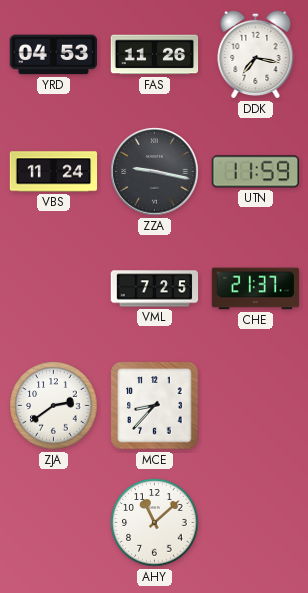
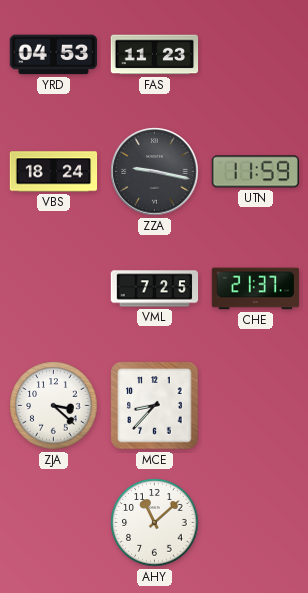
FAS: 11:26 -> 11:23 (155, 55)
DDK: 7:17 -> none (256, 54)
VBS: 11:24 -> 18:24 (54, 172)
ZJA: 2:39 -> 3:22 (54, 406)
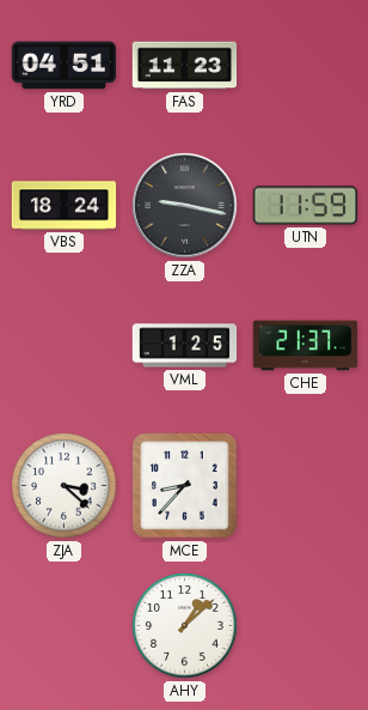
YRD: 04:53 -> 04:51 (65, 66)
VML: 7:25 -> 1:25 (185, 346)
AHY: 11:08 -> 1:08 (185, 626)
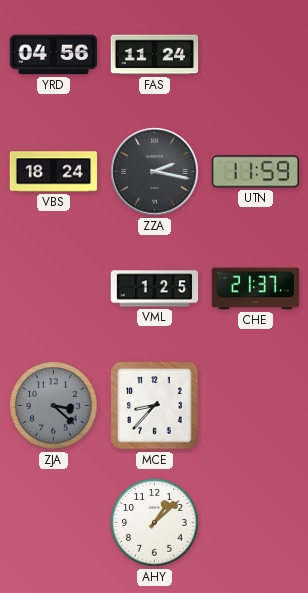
YRD: 04:51 -> 04:56 (54, 55)
FAS: 11:23 -> 11:24 (155, 55)
ZZA: 9:17 -> 2:17 (155, 172)
ZJA dial: white -> grey (54, 406)
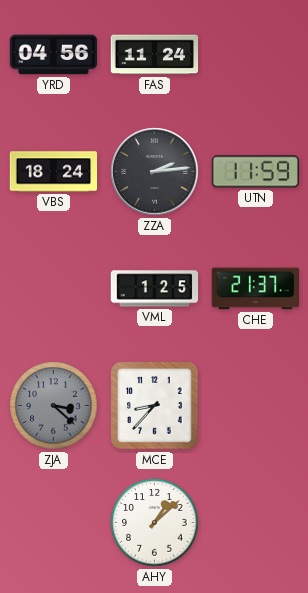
ZZA: 2:17 -> 2:14 (155, 172)
